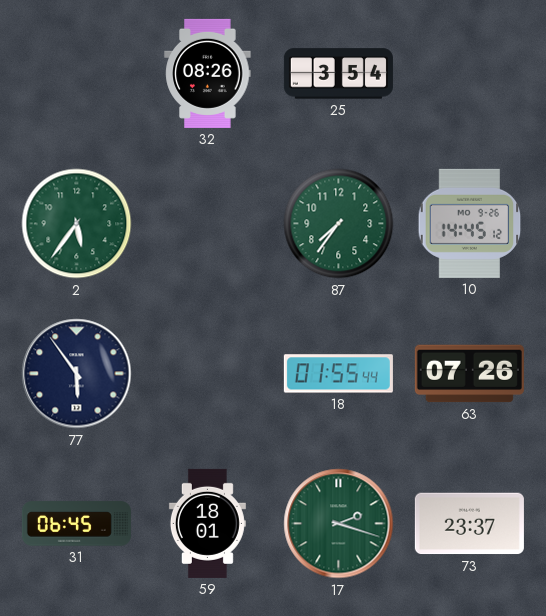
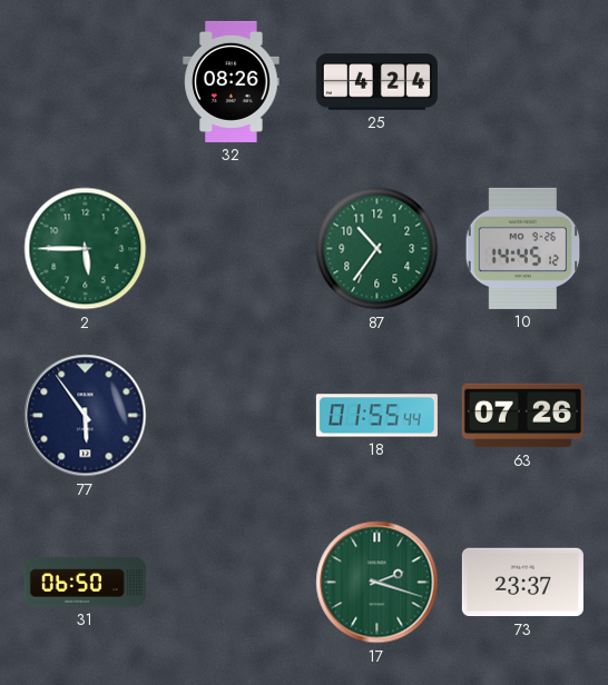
25: 3:54 -> 4:24 (376, 82)
2: 5:36 -> 5:45 (86, 249)
87: 7:36 -> 10:36 (377, 249)
31: 06:45 -> 06:50 (85, 583)
59: 18:01 -> none (207, 523)
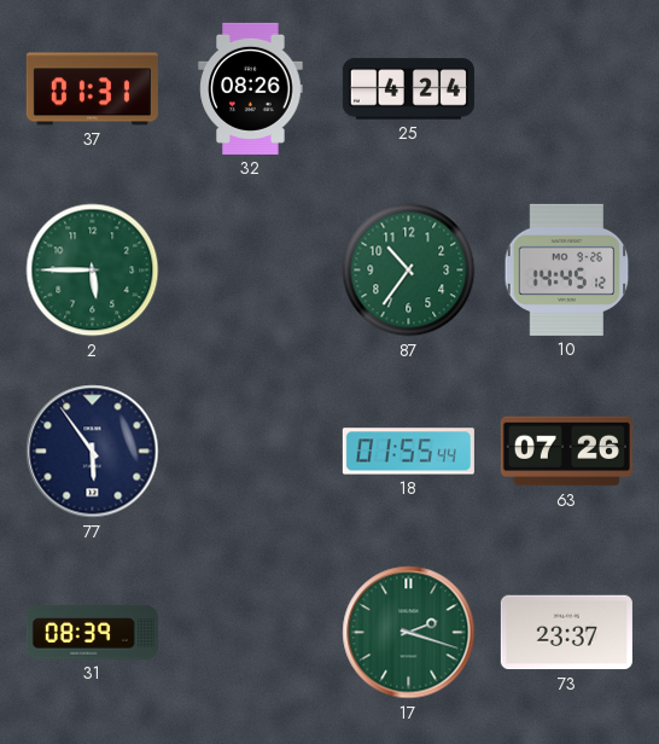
37: none -> 01:31 (92, 89)
31: 06:50 -> 08:39 (92, 633)
